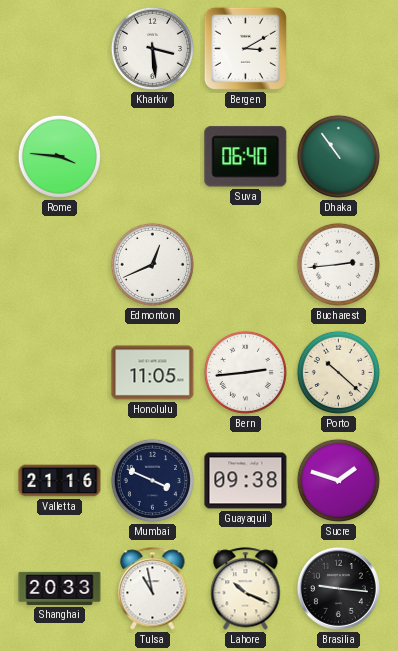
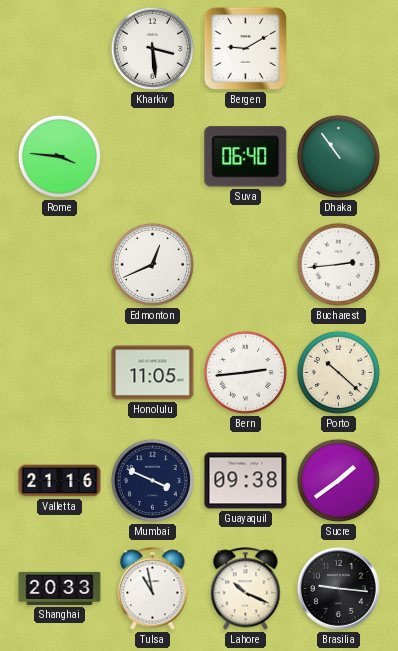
Bergen: 3:10 -> 9:10 (245, 48)
Sucre: 1:48 -> 1:39 (338, 480)
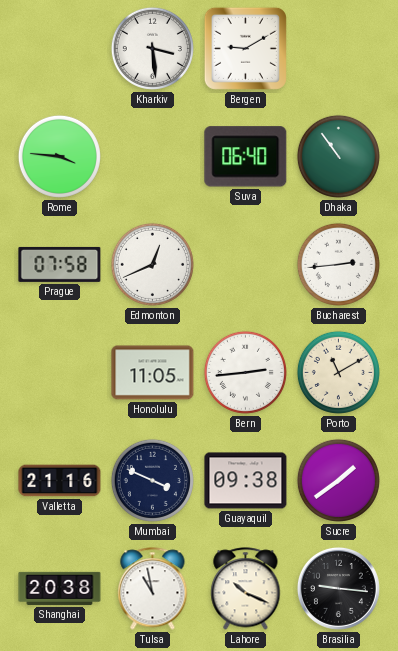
Prague: none -> 07:58 (60, 264)
Porto: 10:22 -> 11:10 (338, 372)
Shanghai: 20:33 -> 20:38 (60, 588)
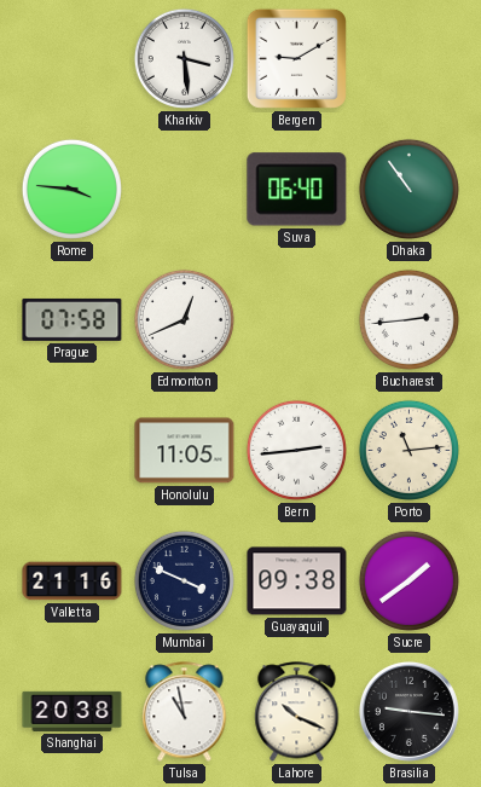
Porto: 11:10 -> 11:14 (408, 450)
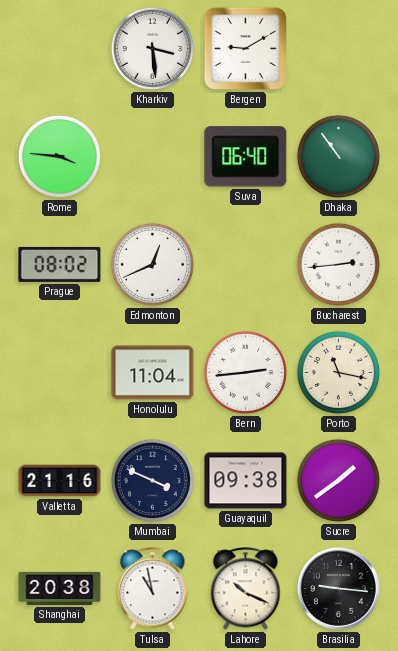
Prague: 07:58 -> 08:02 (60, 264)
Honolulu: 11:05 -> 11:04 (153, 373)
Porto: 11:14 -> 11:17 (338, 372)
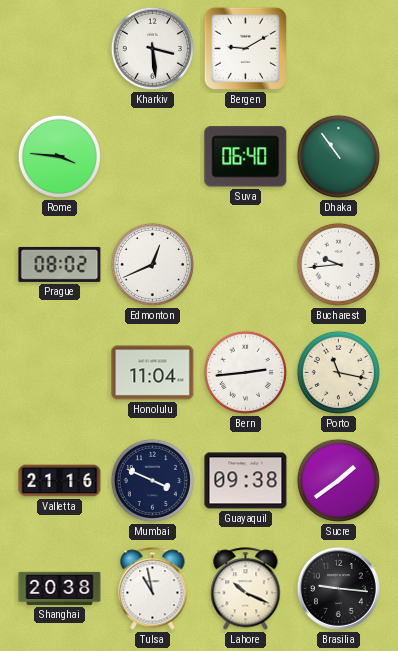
Bucharest: 2:44 -> 9:44 (338, 264)
